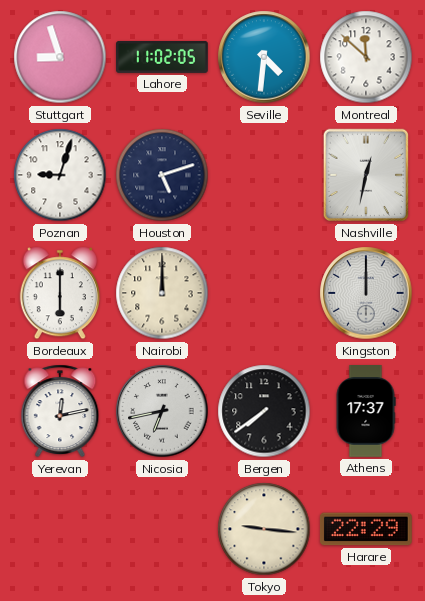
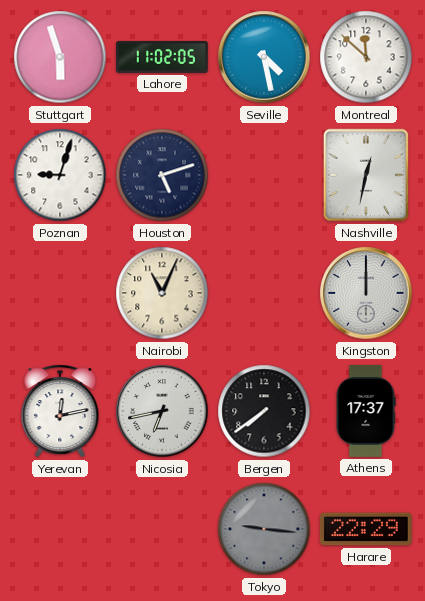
Stuttgart: 8:57 -> 5:57 (60, 57)
Seville: 4:31 -> 4:28 (264, 57)
Bordeaux: 6:00 -> none (60, 293)
Nairobi: 12:00 -> 11:04 (162, 293)
Tokyo dial: cream -> grey (264, 529)
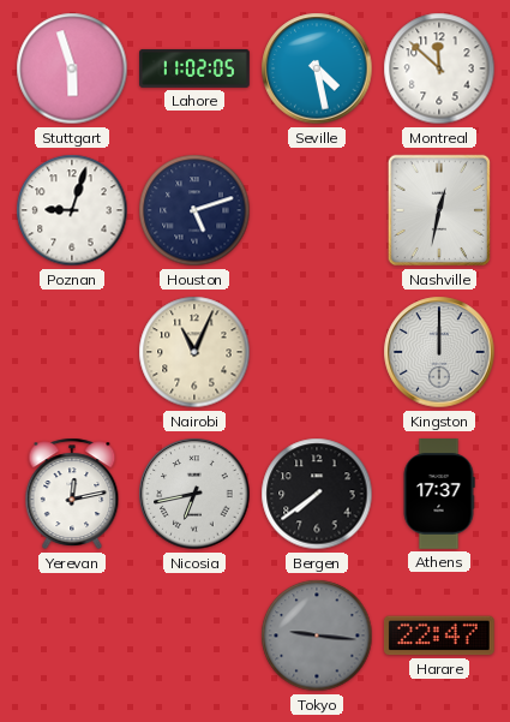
Harare: 22:29 -> 22:47 (439, 636)
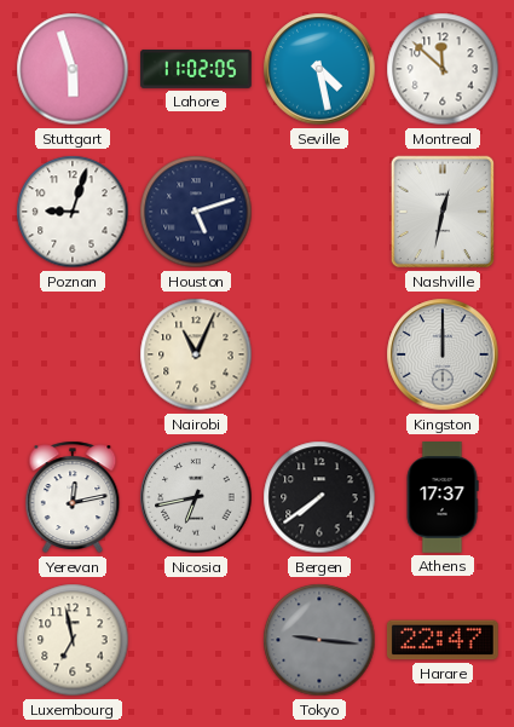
Luxembourg: none -> 6:58 (73, 640)
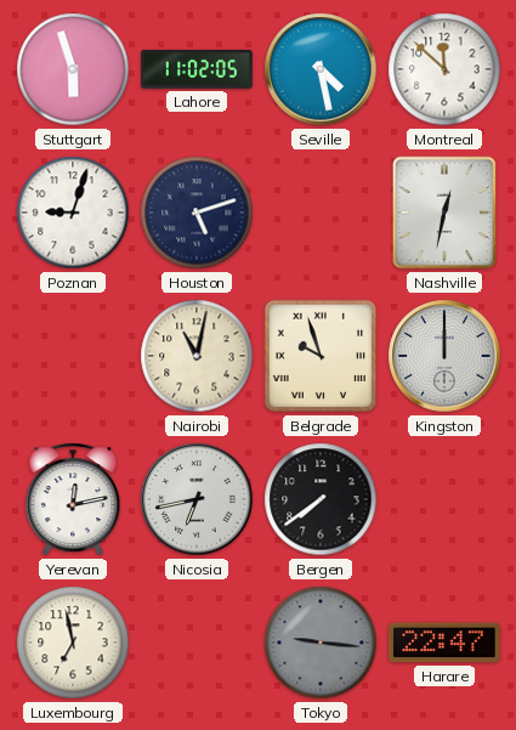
Nairobi: 11:04 -> 11:02 (197, 356)
Belgrade: none -> 9:57 (321, 356)
Athens: 17:37 -> none (443, 497)
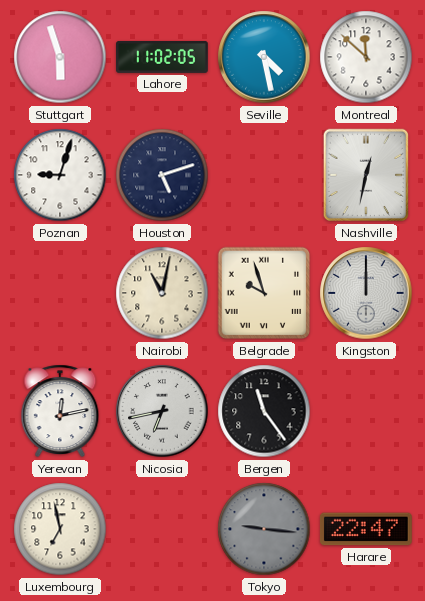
Bergen: 7:39 -> 11:24 (264, 411)
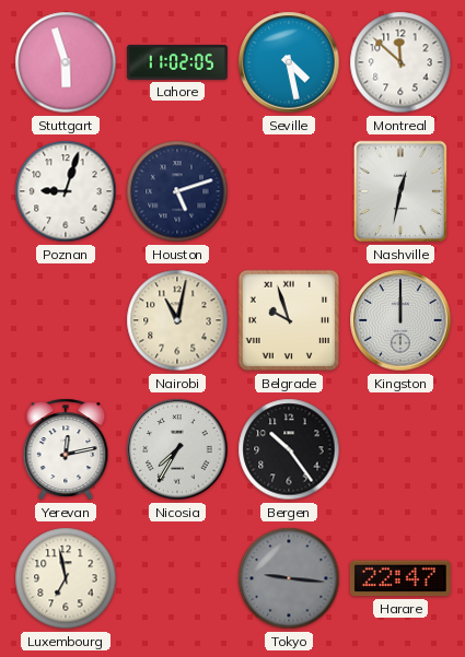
Nicosia: 6:43 -> 7:35 (177, 449)
Bergen: 11:24 -> 10:24 (289, 449)
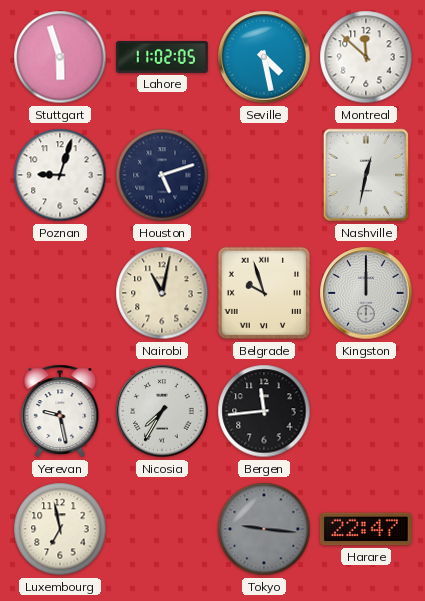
Yerevan: 12:13 -> 9:28 (60, 411)
Bergen: 10:24 -> 11:44 (264, 411)
